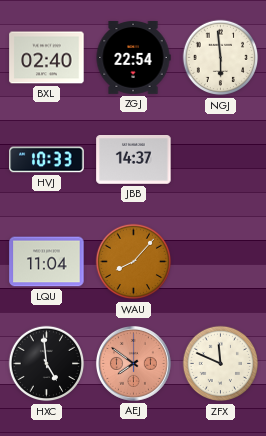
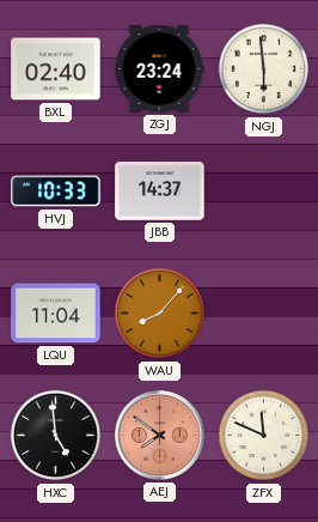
ZGJ: 22:54 -> 23:24 (159, 69)
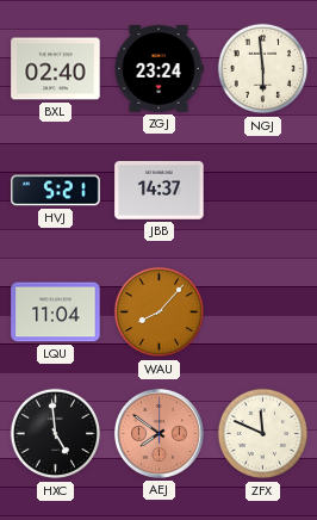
HVJ: 10:33 -> 5:21 (56, 191)
